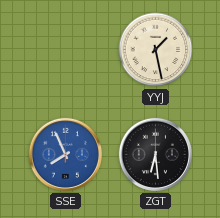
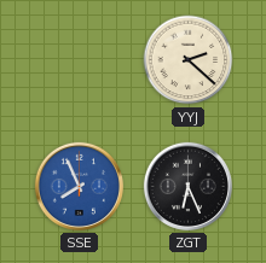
YYJ: 1:28 -> 2:22 (189, 60)
ZGT: 6:29 -> 6:26 (187, 186)
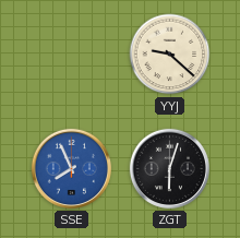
YYJ: 2:22 -> 9:22 (170, 55)
ZGT: 6:26 -> 6:03 (169, 168)
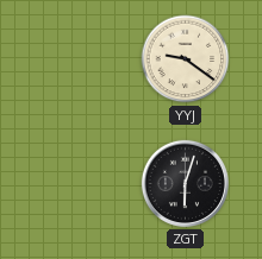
YYJ: 9:22 -> 9:21 (186, 59)
SSE: 7:56 -> none (71, 168)
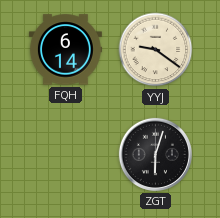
FQH: none -> 6:14 (65, 50)
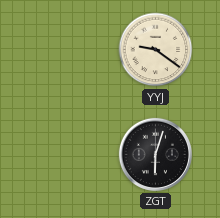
FQH: 6:14 -> none (65, 50)
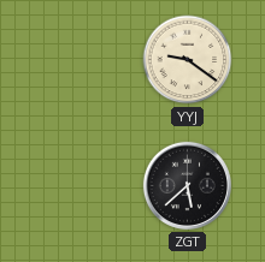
ZGT: 6:03 -> 5:38 (187, 185)
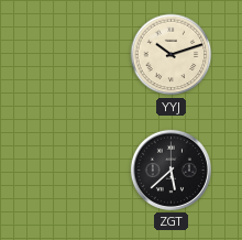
YYJ: 9:21 -> 10:12 (172, 55)
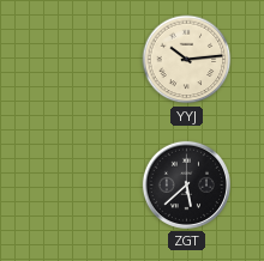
YYJ: 10:12 -> 10:14 (187, 60)
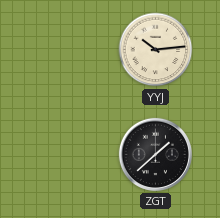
ZGT: 5:38 -> 1:38 (155, 154)
